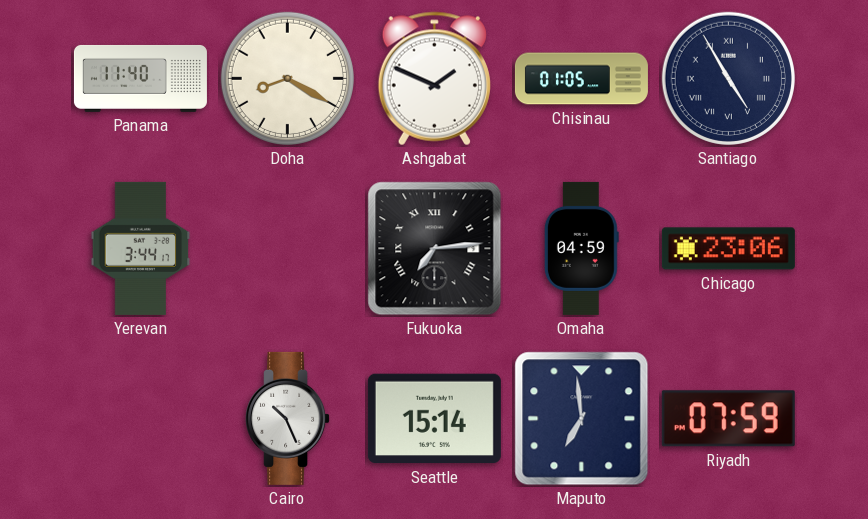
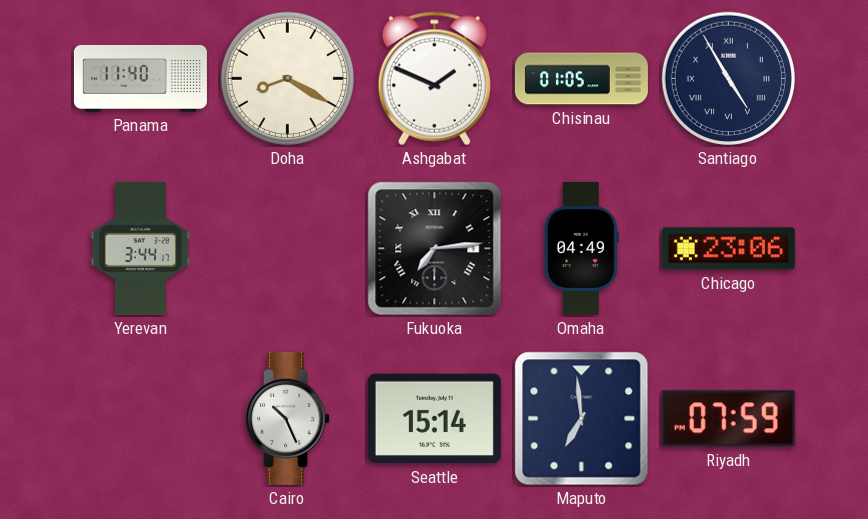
Omaha: 04:59 -> 04:49 (581, 248)
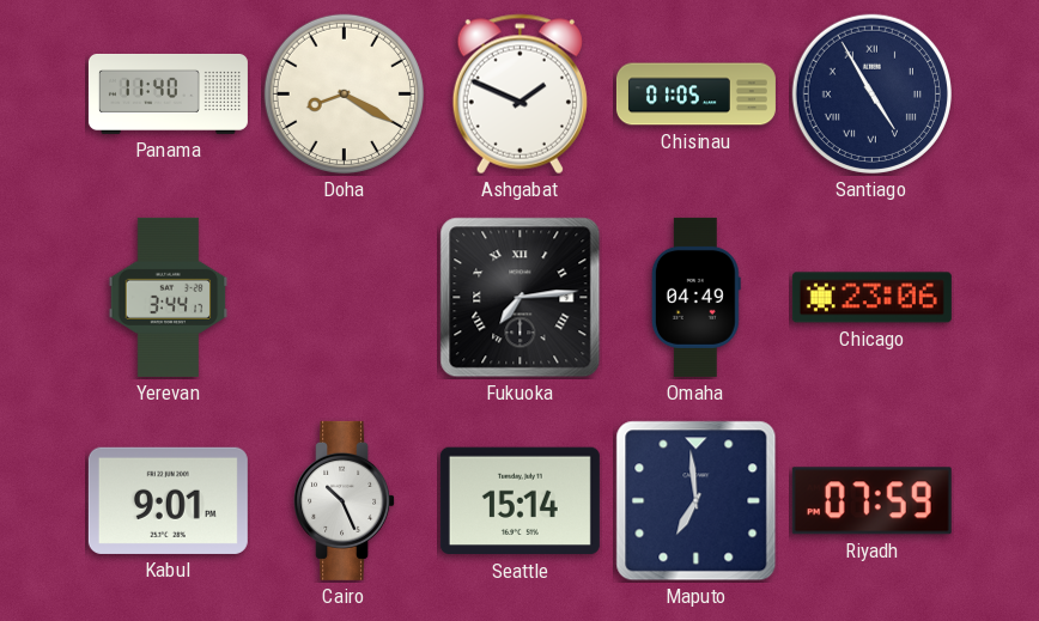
Kabul: none -> 9:01 (168, 500)
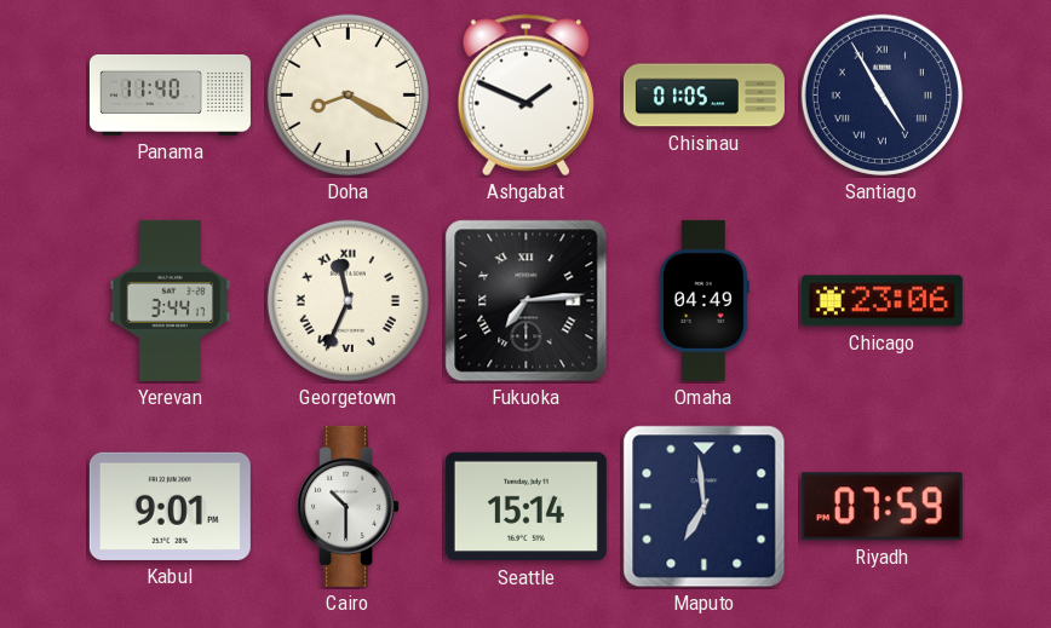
Georgetown: none -> 11:34 (348, 300)
Cairo: 10:26 -> 10:30 (349, 506)
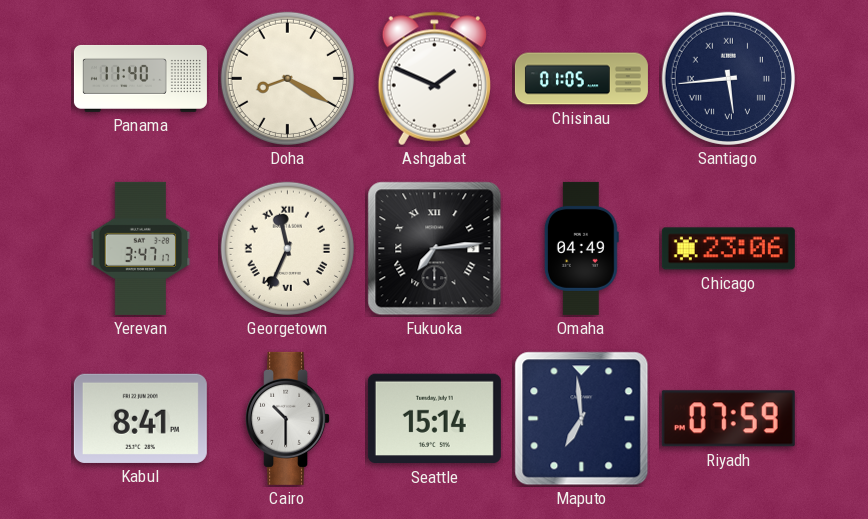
Santiago: 4:55 -> 5:44 (728, 78)
Yerevan: 3:44 -> 3:47 (141, 248)
Kabul: 9:01 -> 8:41 (140, 418)
